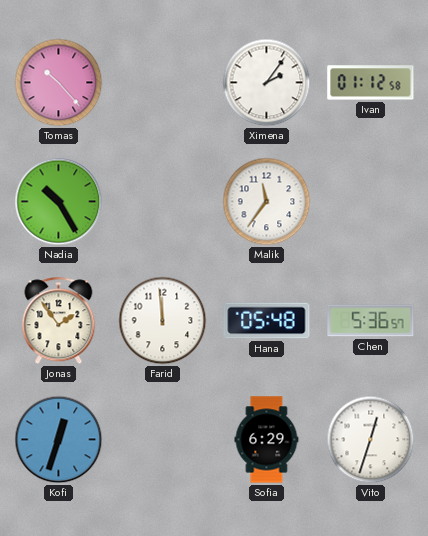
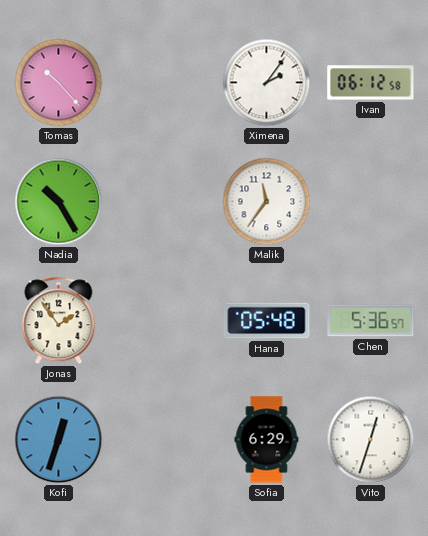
Ivan: 01:12 -> 06:12 (371, 83)
Farid: 11:59 -> none (163, 321)
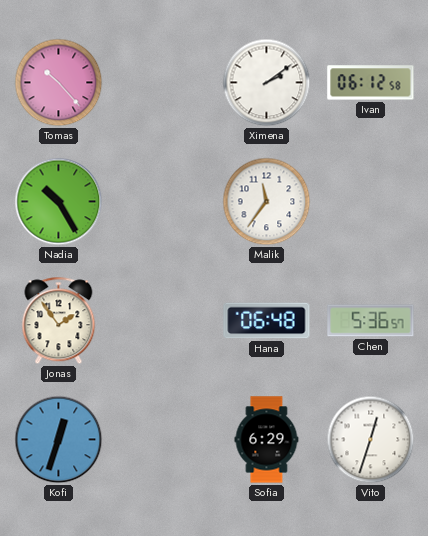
Ximena: 2:06 -> 2:09 (267, 83)
Hana: 05:48 -> 06:48 (267, 321)
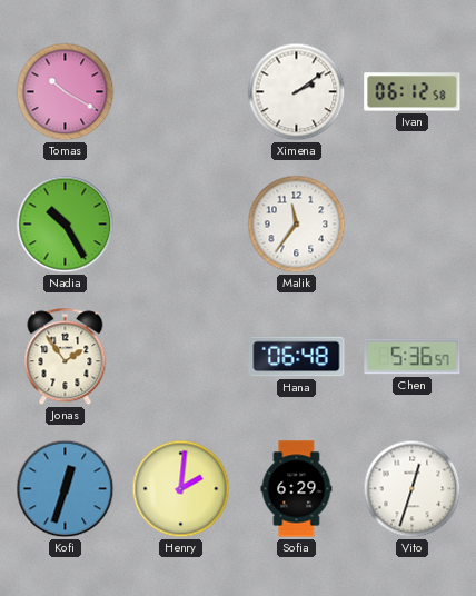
Tomas: 10:23 -> 10:20 (66, 92)
Henry: none -> 2:01 (181, 489)
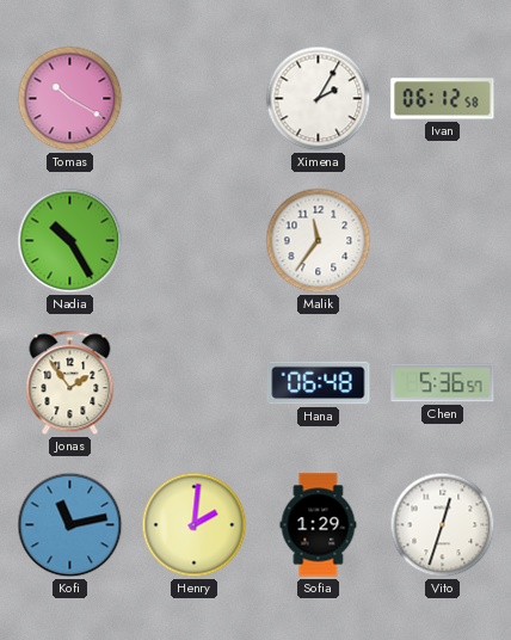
Ximena: 2:09 -> 2:05 (319, 99)
Kofi: 12:33 -> 11:13 (70, 525)
Sofia: 6:29 -> 1:29 (319, 525)
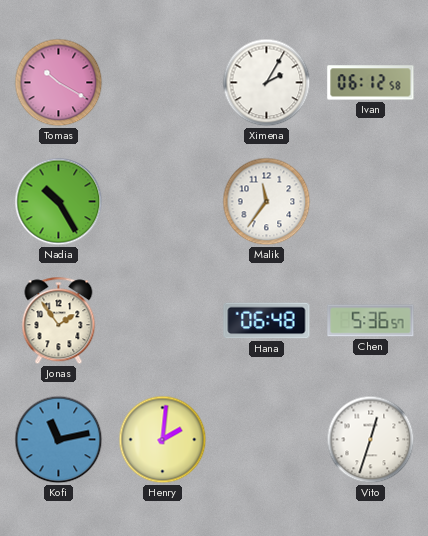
Sofia: 1:29 -> none (319, 525)
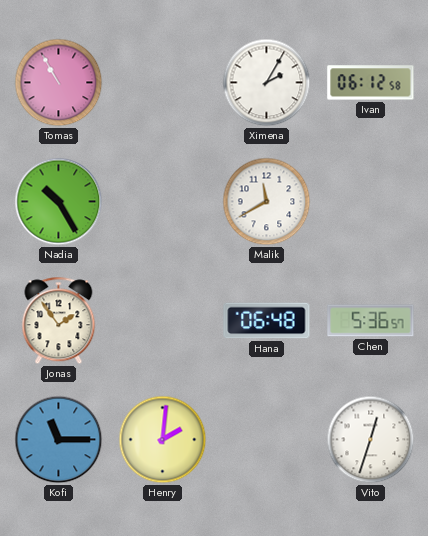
Tomas: 10:20 -> 10:55 (59, 83)
Malik: 11:36 -> 11:40 (267, 202)
Kofi: 11:13 -> 11:15 (59, 440)
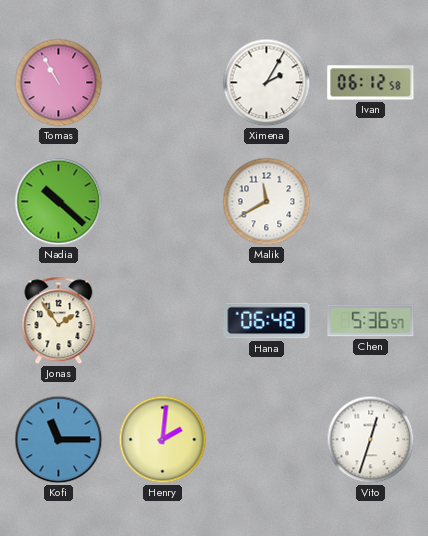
Nadia: 10:25 -> 10:22 (59, 202)
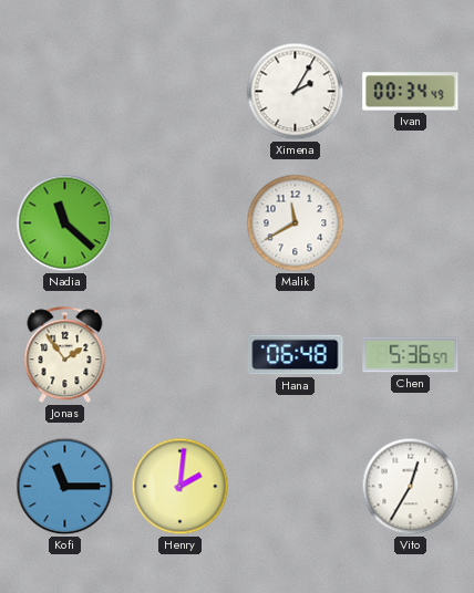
Tomas: 10:55 -> none (59, 83)
Ivan: 06:12 -> 00:34 (411, 92)
Nadia: 10:22 -> 11:22 (65, 223)
Vito: 12:33 -> 12:35 (411, 487)
